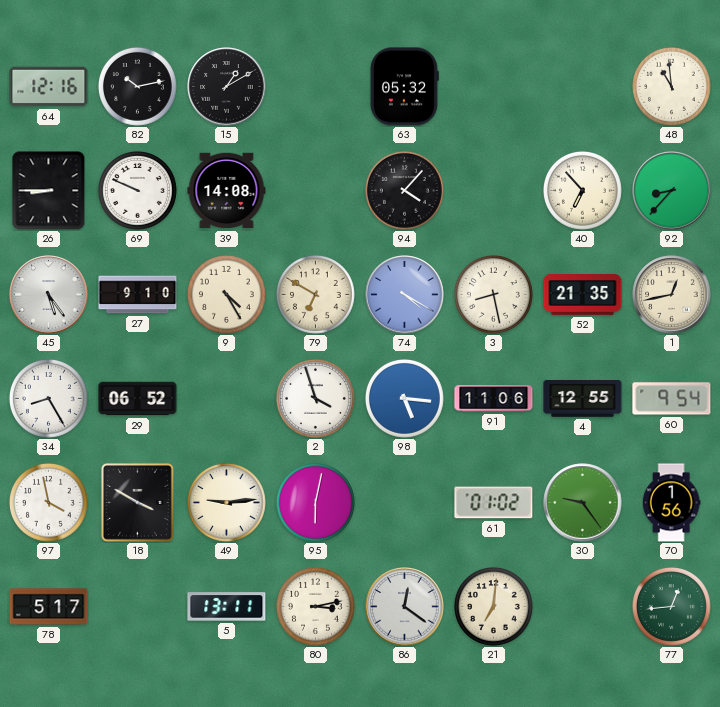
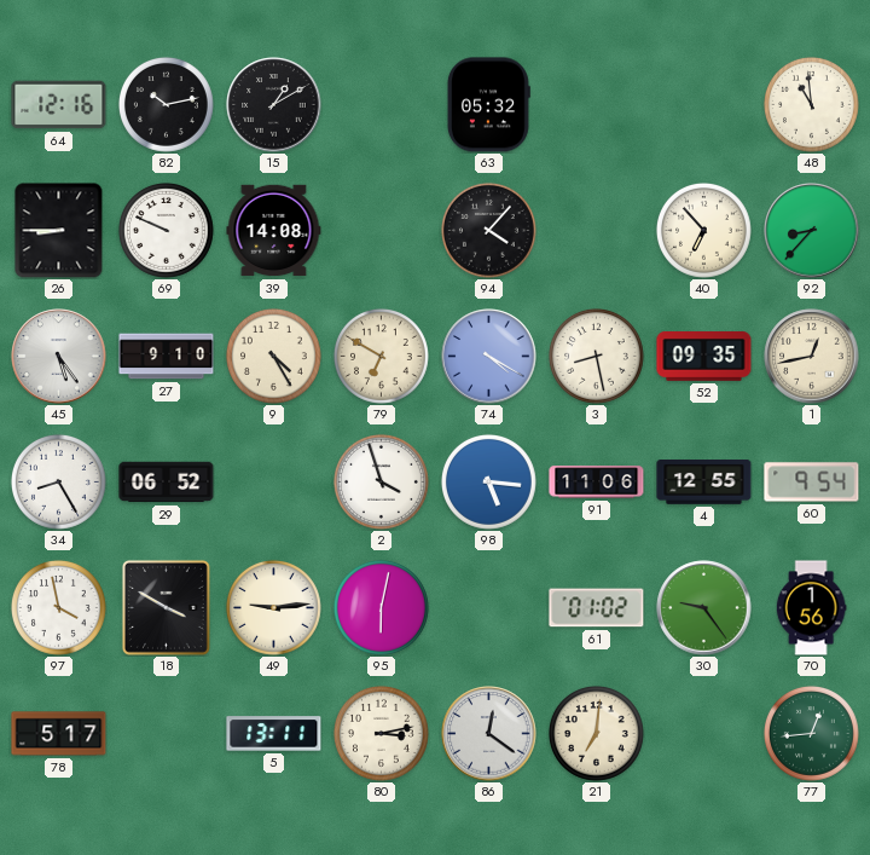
52: 21:35 -> 09:35 (704, 357)
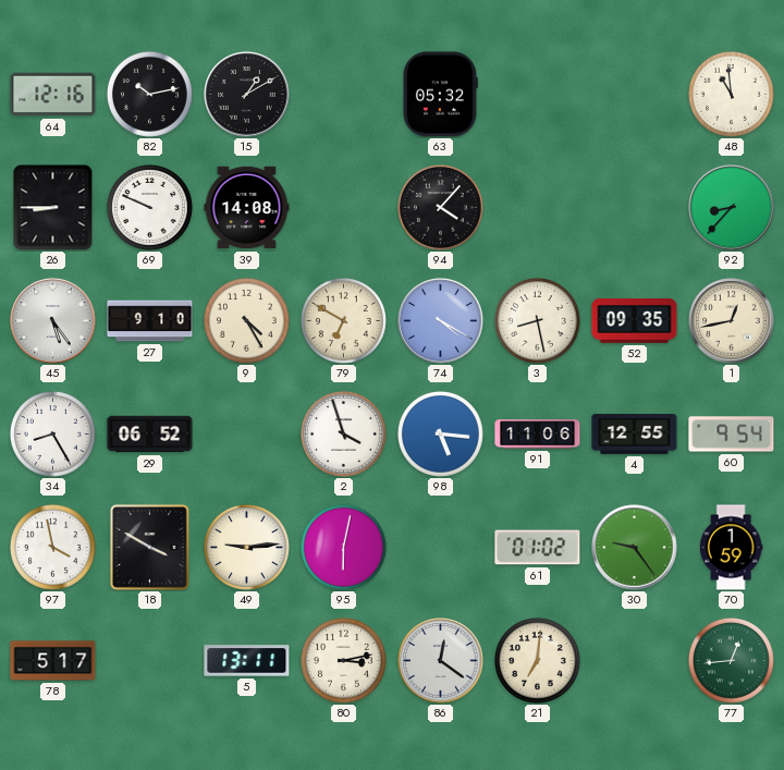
40: 6:53 -> none (703, 230)
70: 1:56 -> 1:59 (731, 548)
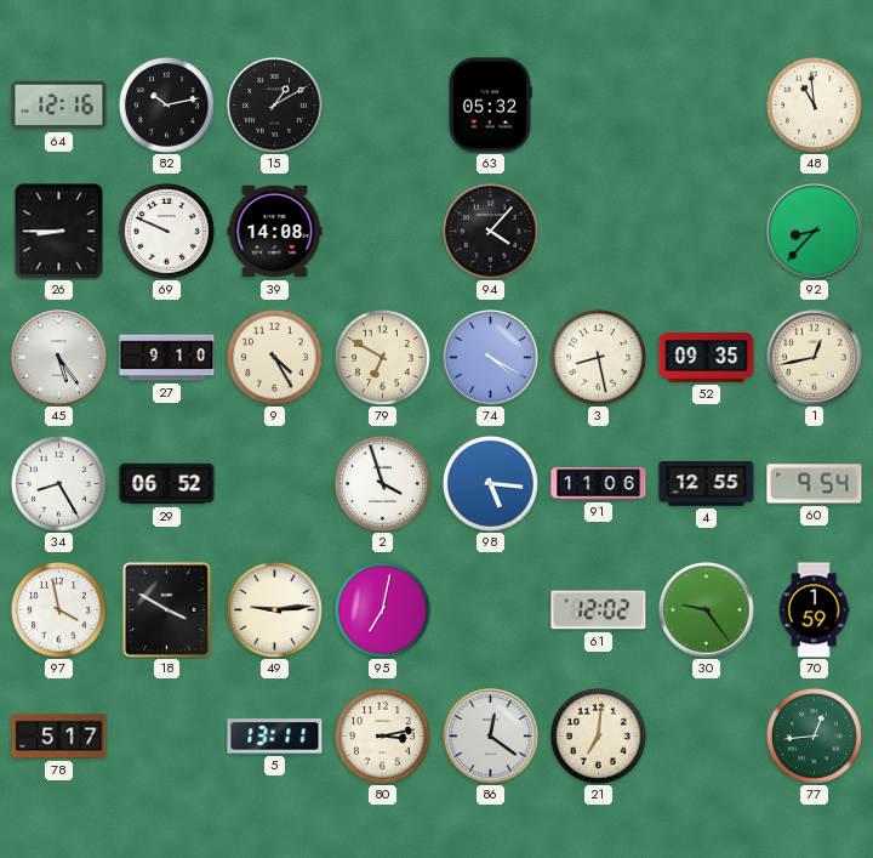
95: 6:02 -> 7:02 (382, 609)
61: 01:02 -> 12:02 (599, 610)
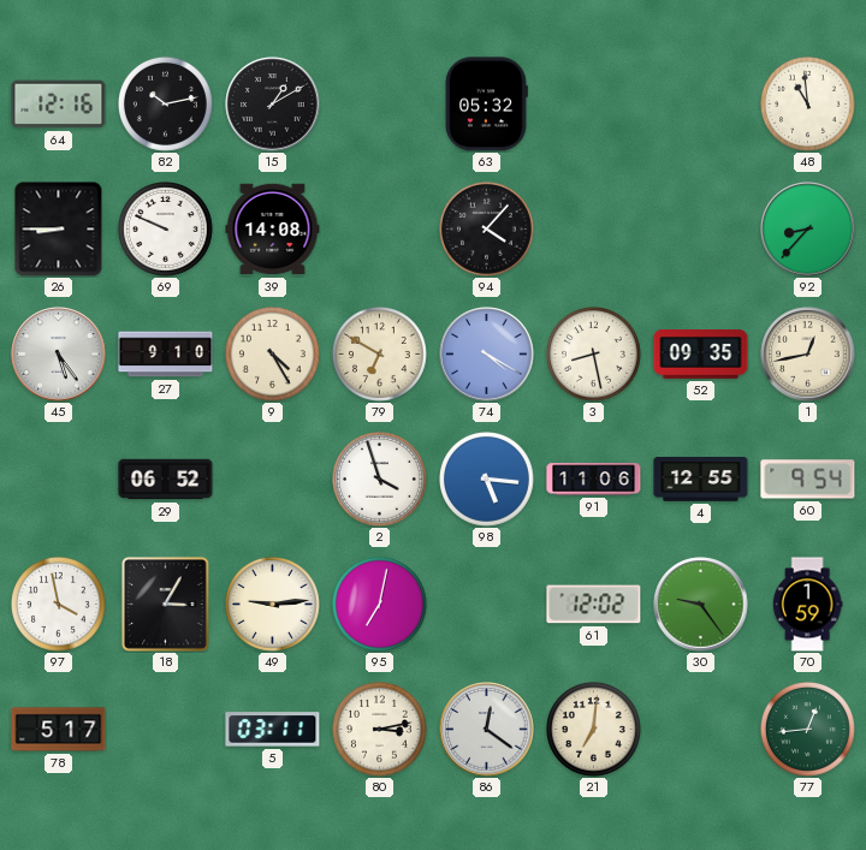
34: 8:25 -> none (58, 483)
18: 3:50 -> 3:05 (165, 604)
5: 13:11 -> 03:11 (273, 730)
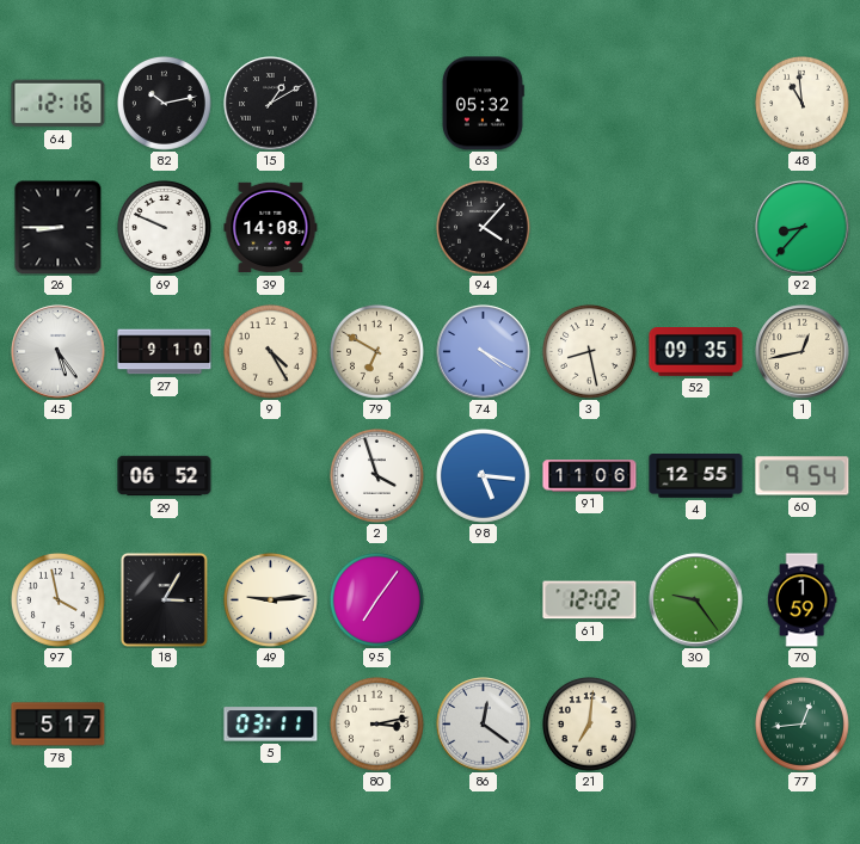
95: 7:02 -> 7:06 (376, 599)
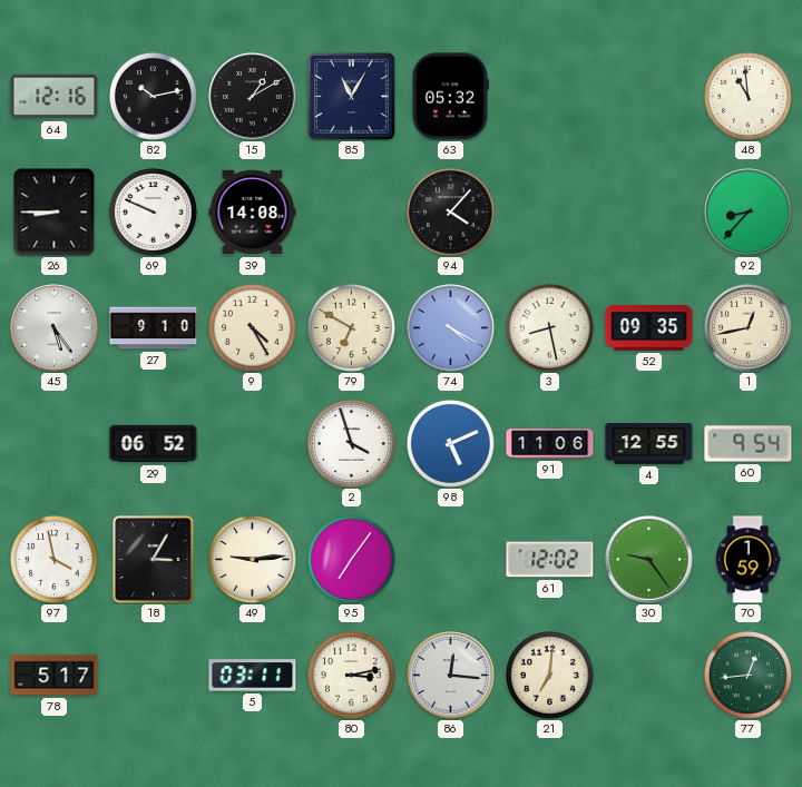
85: none -> 11:05 (351, 96)
98: 5:16 -> 5:11 (450, 443)
86: 12:21 -> 12:16 (451, 676)
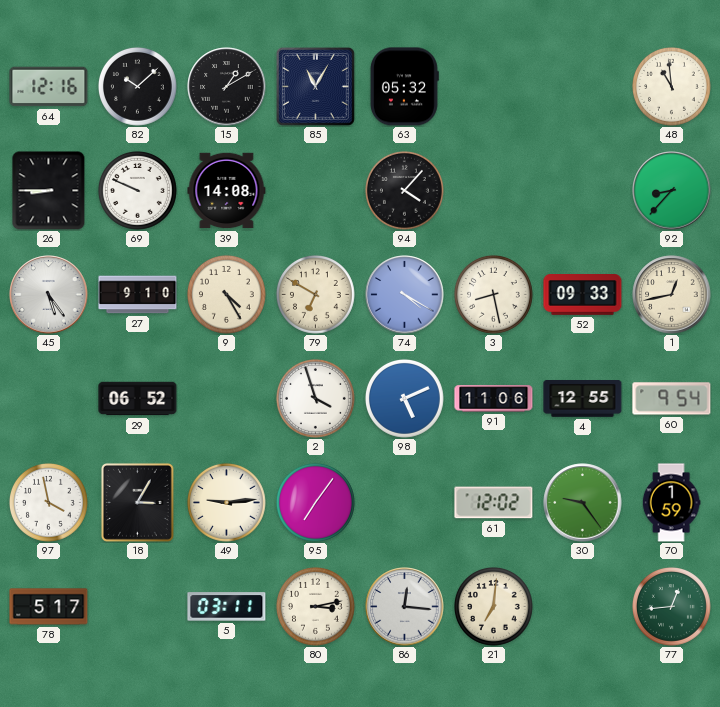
82: 10:13 -> 10:08 (137, 86)
52: 09:35 -> 09:33 (583, 295)
